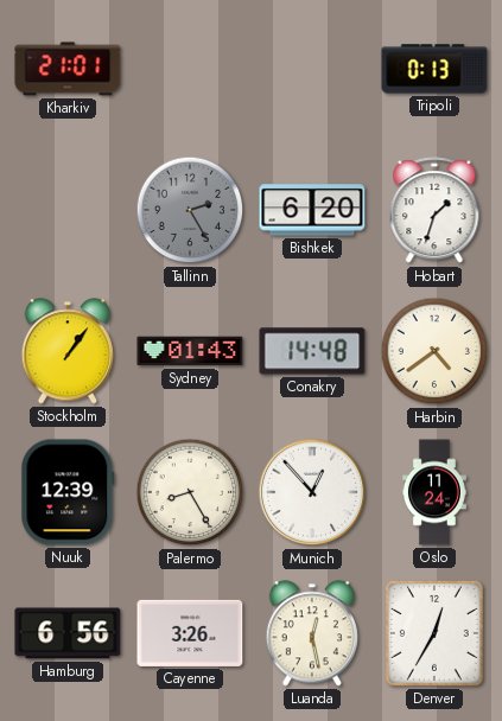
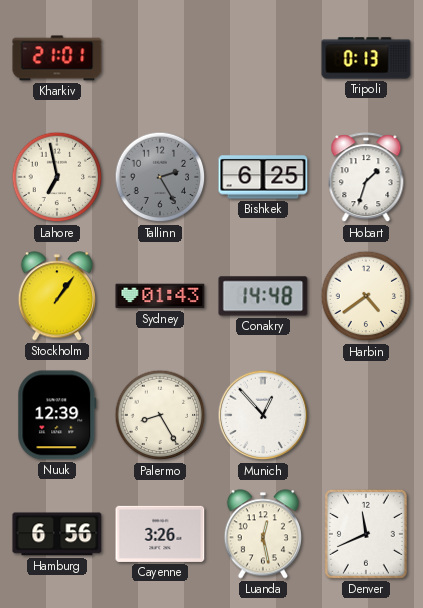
Lahore: none -> 6:58 (57, 177)
Bishkek: 6:20 -> 6:25 (263, 177)
Oslo: 11:24 -> none (434, 492)
Denver: 12:35 -> 11:41 (366, 534)
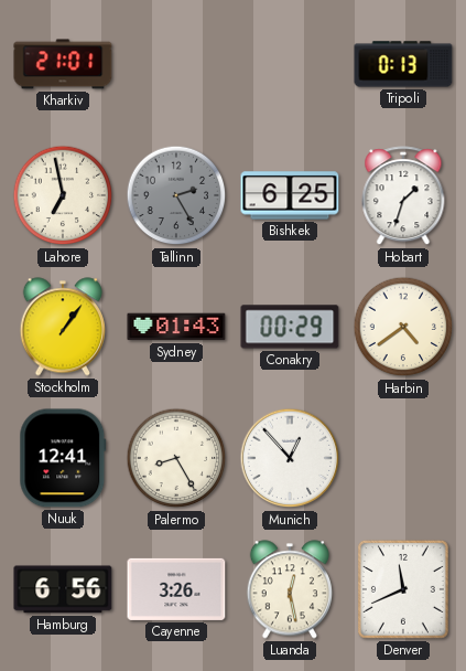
Conakry: 14:48 -> 00:29 (290, 327)
Nuuk: 12:39 -> 12:41 (63, 458)
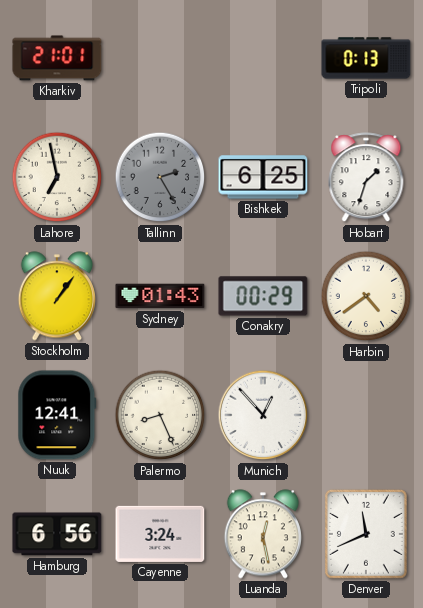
Palermo: 8:25 -> 8:26 (160, 415)
Cayenne: 3:26 -> 3:24 (160, 534)
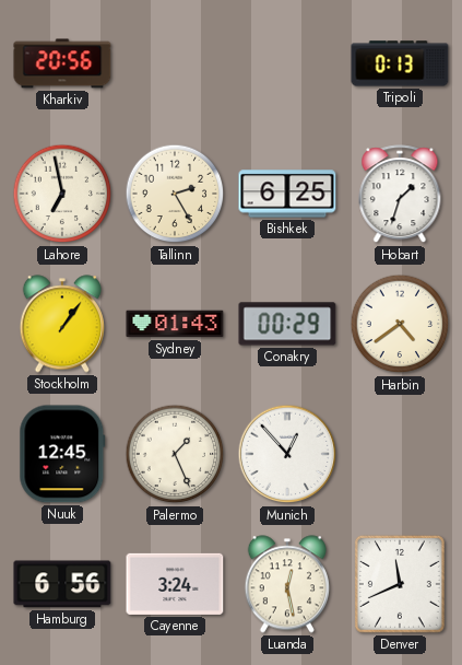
Kharkiv: 21:01 -> 20:56 (62, 63)
Tallinn dial: grey -> cream (175, 194)
Nuuk: 12:41 -> 12:45 (62, 454)
Palermo: 8:26 -> 1:26 (175, 454)
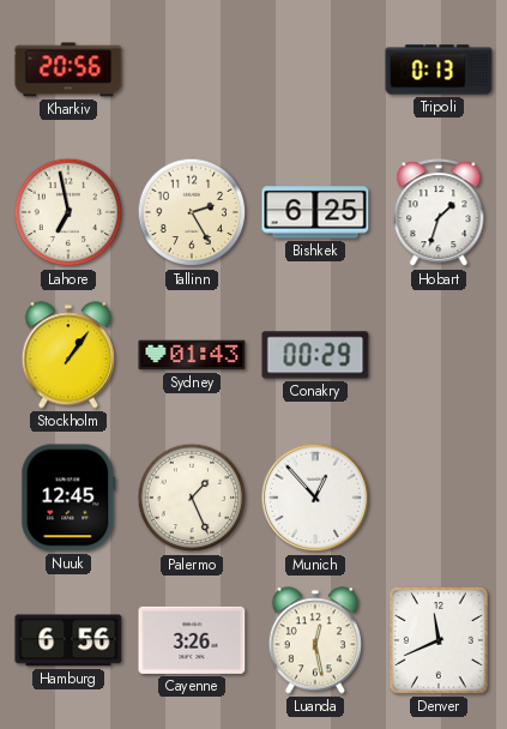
Harbin: 4:39 -> none (400, 324)
Cayenne: 3:24 -> 3:26 (192, 640)
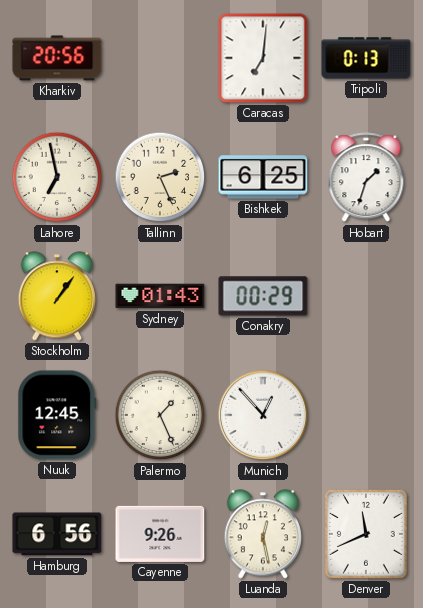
Caracas: none -> 7:01 (263, 58)
Tallinn: 2:25 -> 2:26 (160, 177)
Cayenne: 3:26 -> 9:26 (160, 534)
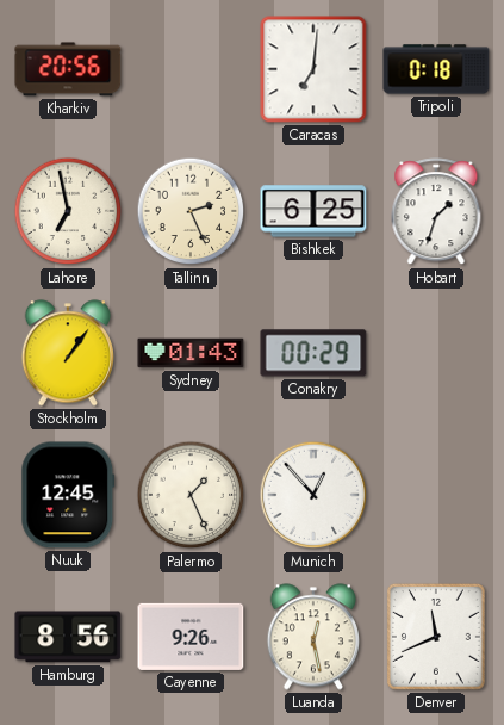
Tripoli: 0:13 -> 0:18 (436, 69)
Hamburg: 6:56 -> 8:56 (68, 637)
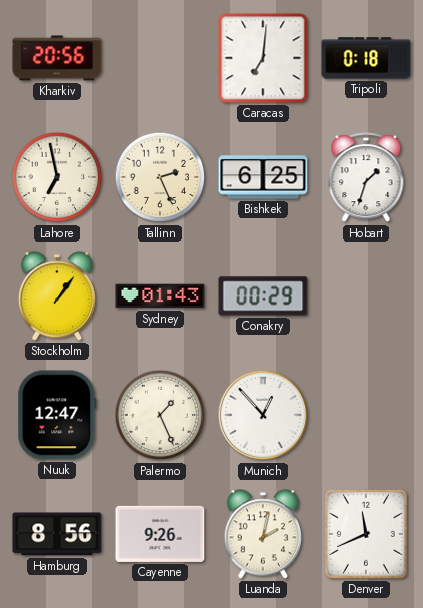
Nuuk: 12:45 -> 12:47 (57, 415)
Luanda: 12:28 -> 2:02 (263, 534)
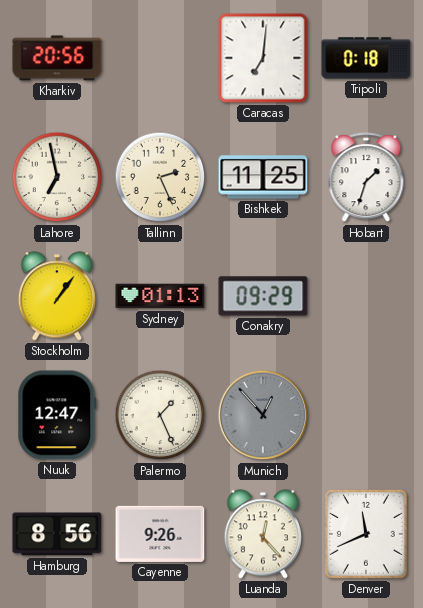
Bishkek: 6:25 -> 11:25 (263, 177)
Sydney: 01:43 -> 01:13 (160, 296)
Conakry: 00:29 -> 09:29 (263, 296)
Munich dial: white -> grey (263, 415)
Luanda: 2:02 -> 12:23 (263, 534)
